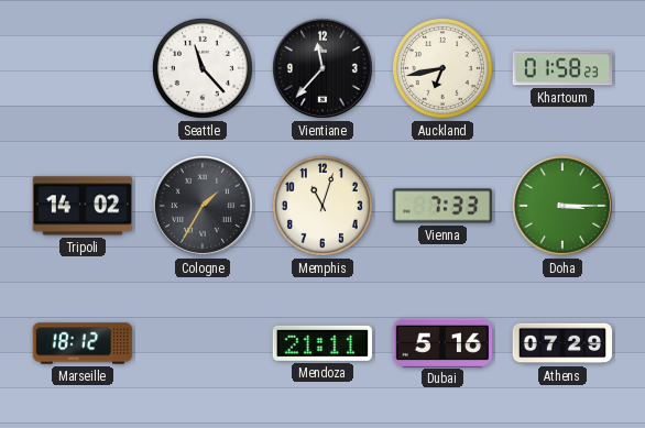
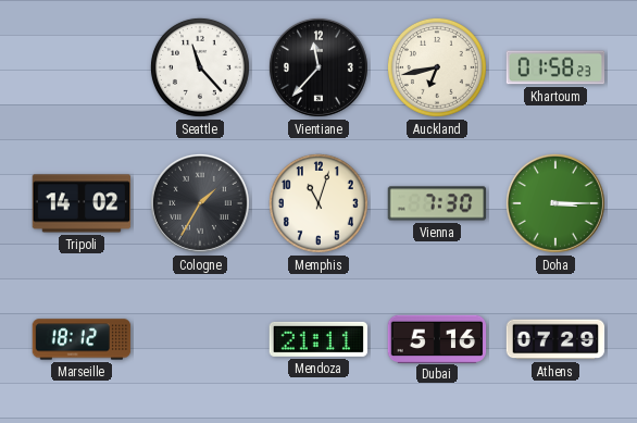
Vienna: 7:33 -> 7:30 (437, 203)
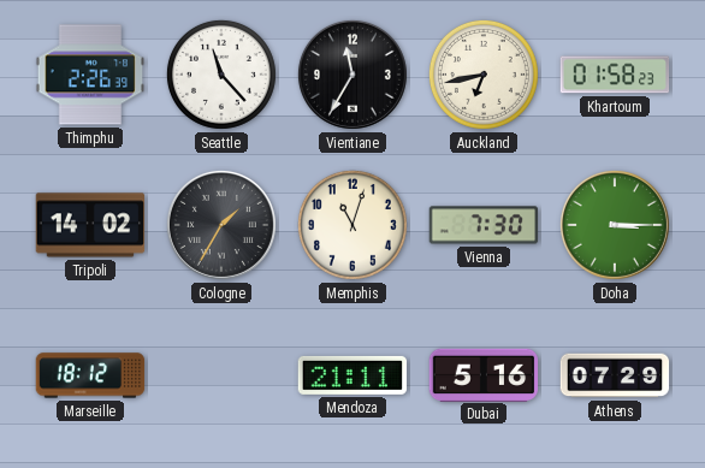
Thimphu: none -> 2:26 (90, 75)
Vientiane: 11:37 -> 11:35 (352, 75)
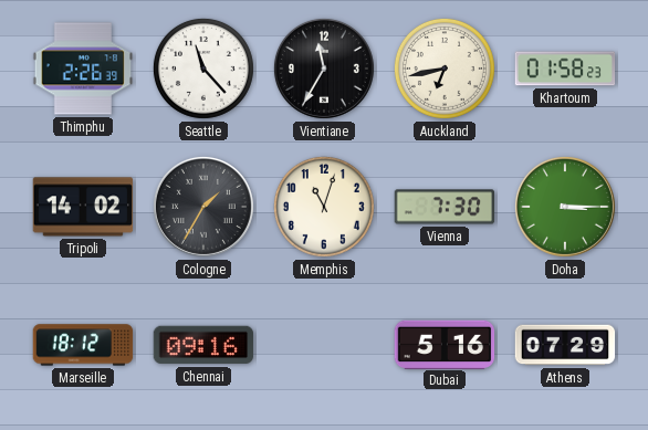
Chennai: none -> 09:16 (203, 345)
Mendoza: 21:11 -> none (352, 375)
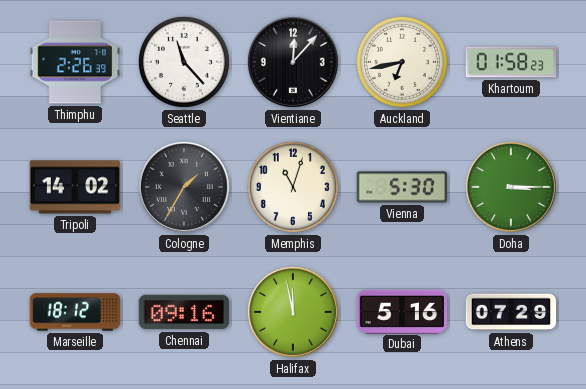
Vientiane: 11:35 -> 12:07 (293, 62)
Vienna: 7:30 -> 5:30 (402, 187)
Halifax: none -> 11:58 (293, 312)
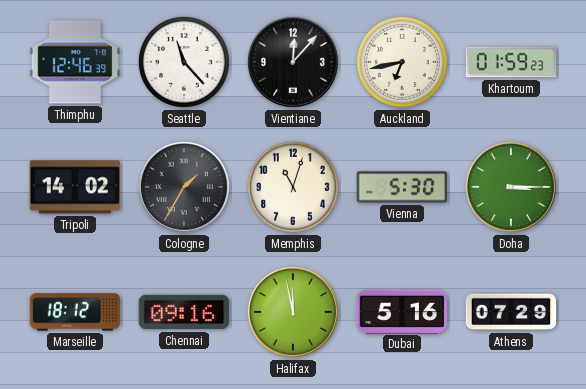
Thimphu: 2:26 -> 12:46 (75, 62)
Khartoum: 01:58 -> 01:59 (511, 62)
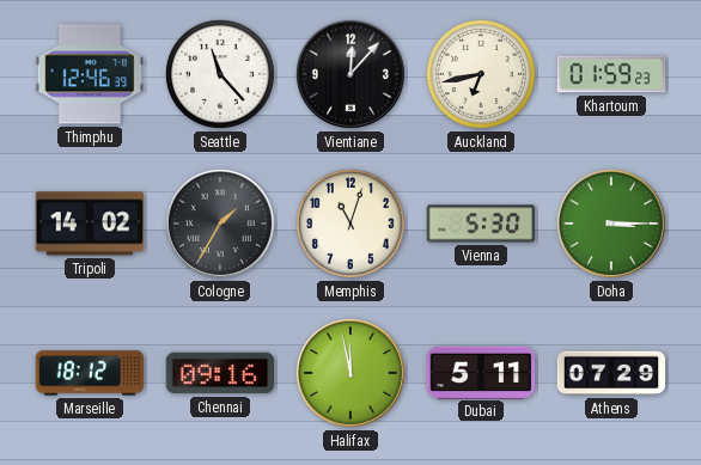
Dubai: 5:16 -> 5:11 (481, 372)
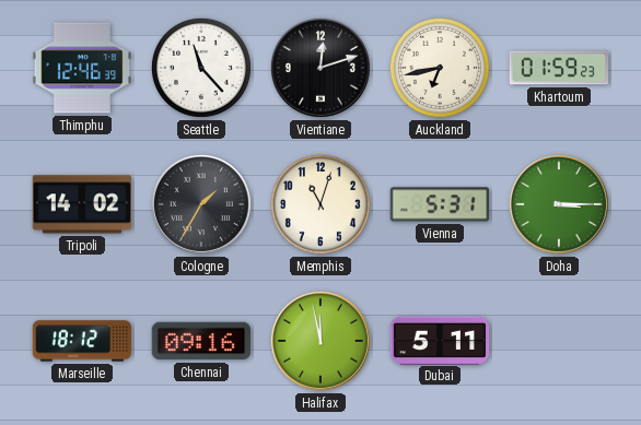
Vientiane: 12:07 -> 12:12 (320, 68)
Vienna: 5:30 -> 5:31 (440, 204)
Athens: 07:29 -> none (611, 373)
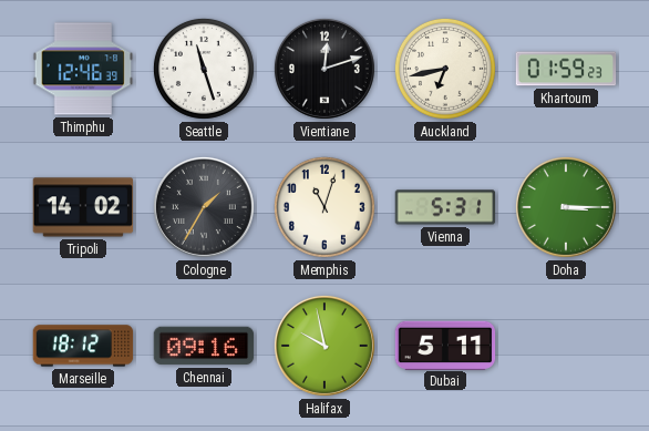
Seattle: 11:23 -> 11:27 (204, 69)
Halifax: 11:58 -> 9:58 (324, 346)
